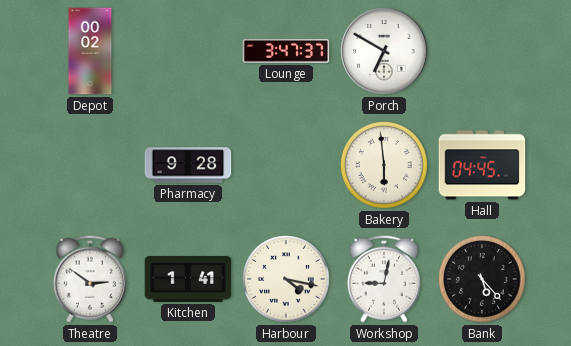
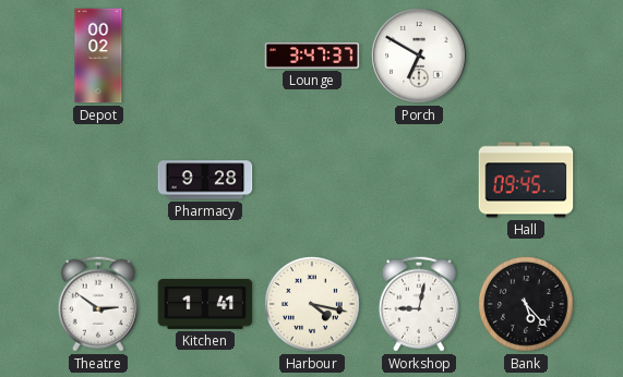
Bakery: 5:59 -> none (385, 166)
Hall: 04:45 -> 09:45 (526, 180)
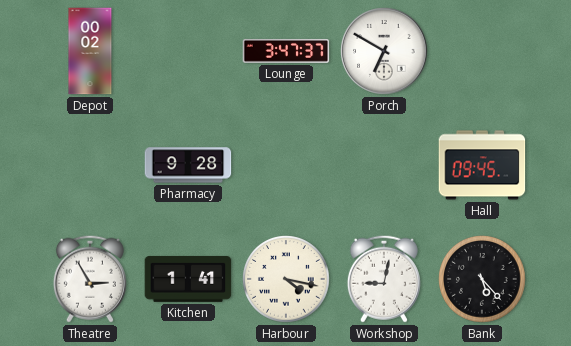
Theatre: 2:51 -> 2:55 (90, 279)
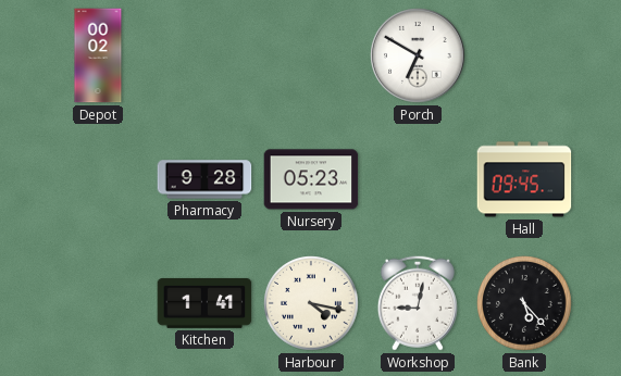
Lounge: 3:47 -> none (286, 51)
Nursery: none -> 05:23 (311, 179)
Theatre: 2:55 -> none (90, 279)
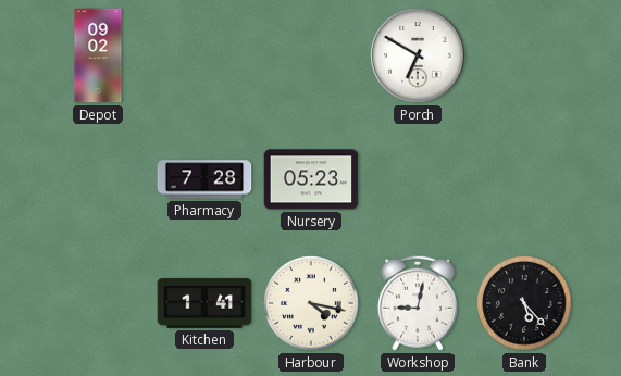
Depot: 00:02 -> 09:02 (98, 55)
Pharmacy: 9:28 -> 7:28 (204, 179)
Hall: 09:45 -> none (524, 179)
